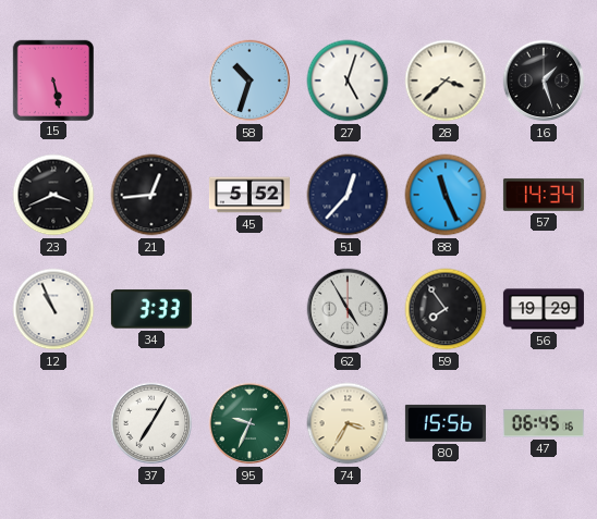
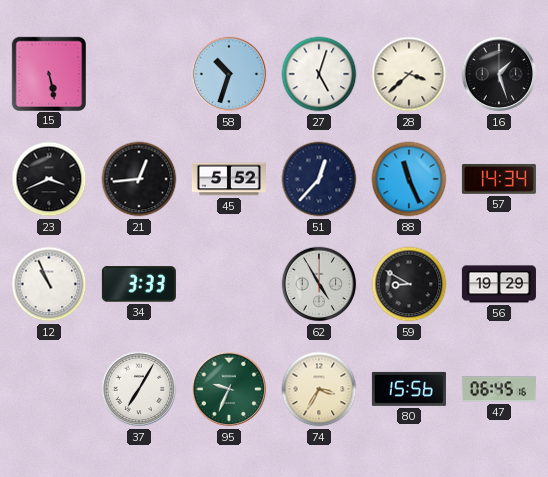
59: 7:54 -> 8:50 (409, 284)
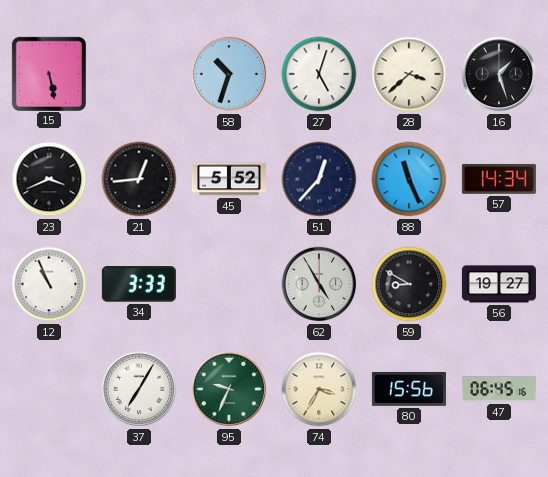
56: 19:29 -> 19:27 (499, 284)
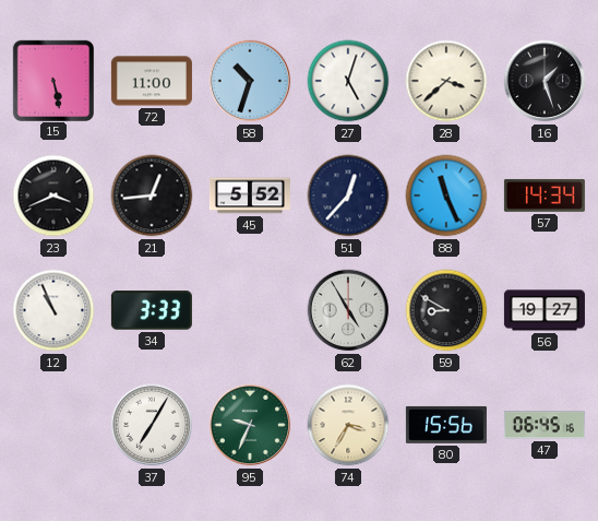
72: none -> 11:00 (152, 81)
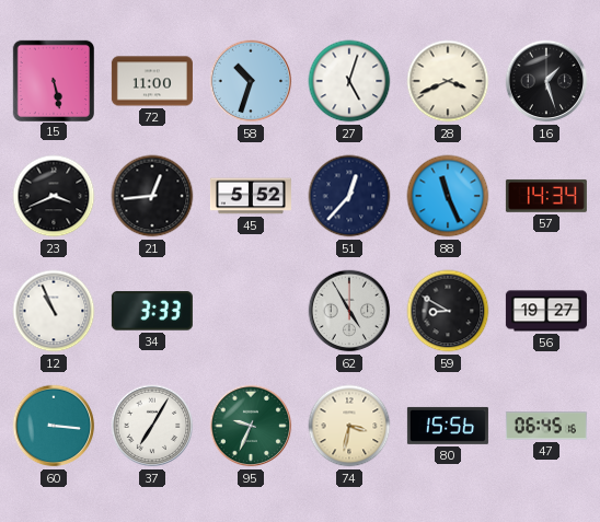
28: 3:38 -> 3:41 (448, 81)
60: none -> 3:16 (54, 426)
74: 3:35 -> 3:32 (349, 426)
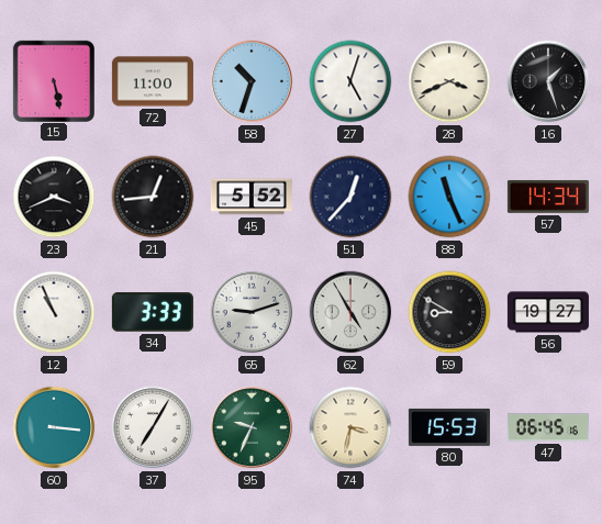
65: none -> 9:12 (252, 312)
80: 15:56 -> 15:53 (449, 427)
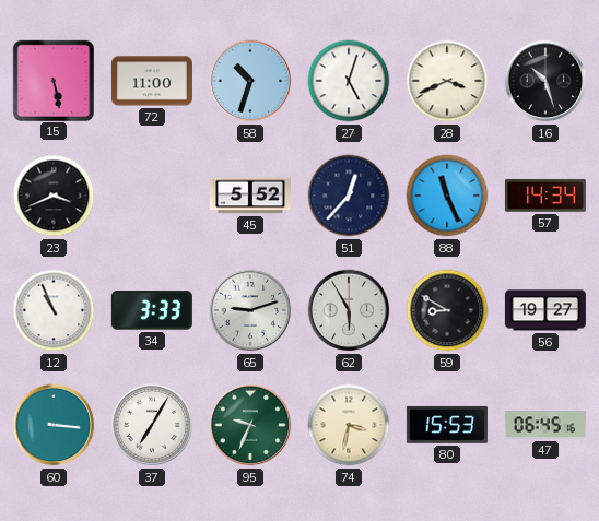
16: 1:27 -> 10:27 (545, 81)
21: 12:44 -> none (153, 197)
62: 4:55 -> 5:55 (349, 310)
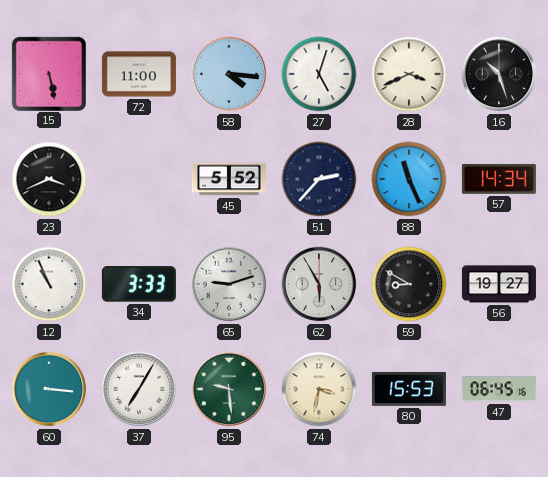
58: 10:33 -> 4:16 (229, 74)
51: 12:37 -> 2:37 (319, 179)
95: 9:34 -> 9:29 (229, 389)
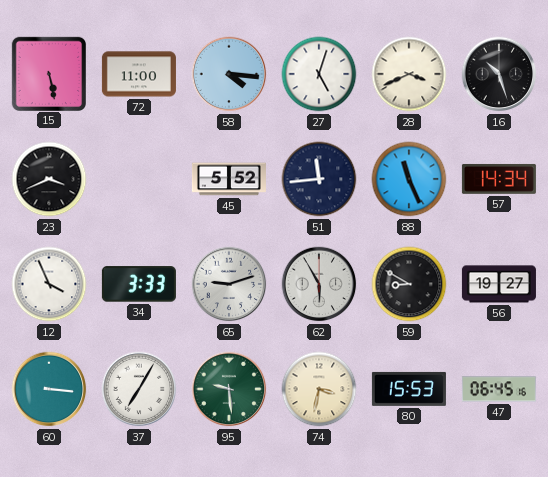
51: 2:37 -> 11:44 (319, 179)
12: 10:56 -> 3:56 (49, 284)
